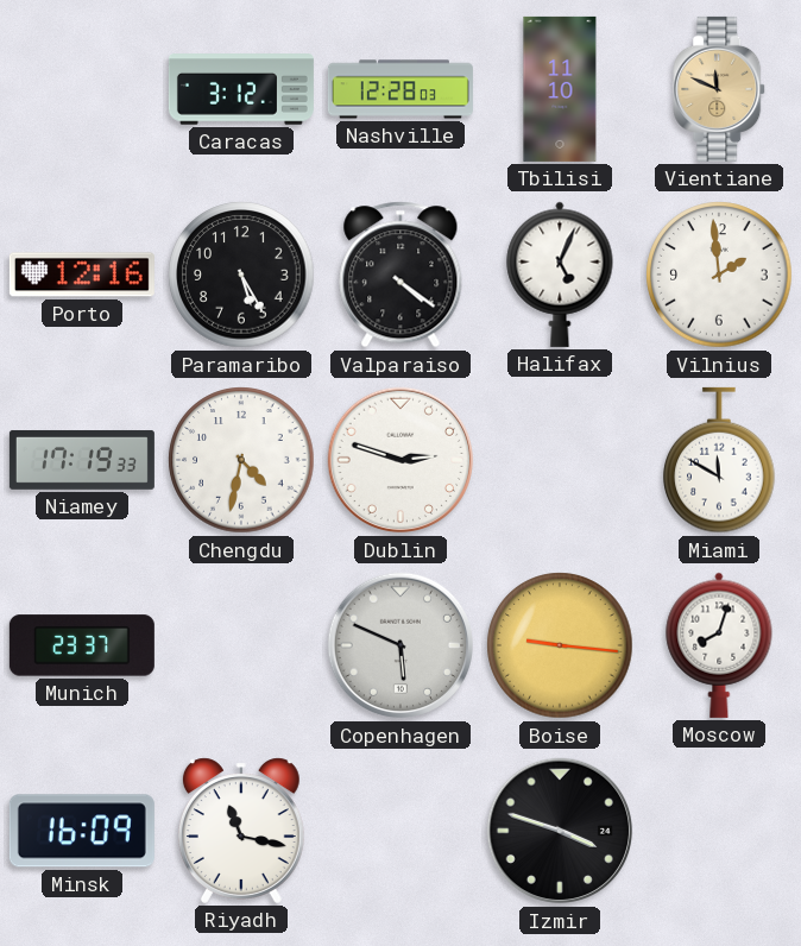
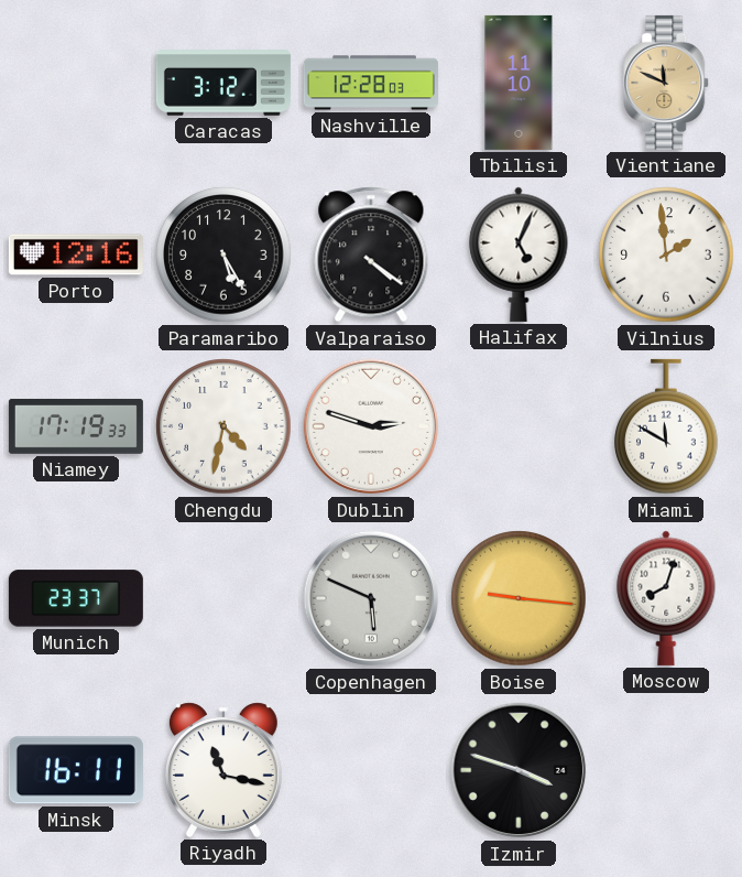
Minsk: 16:09 -> 16:11 (76, 770)
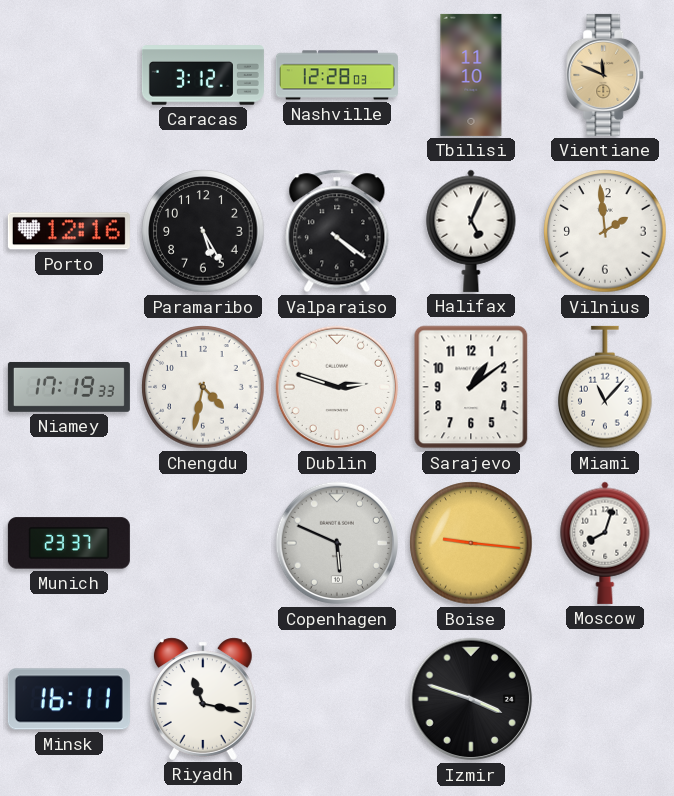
Sarajevo: none -> 1:09 (471, 387)
Miami: 11:50 -> 11:07 (605, 387)
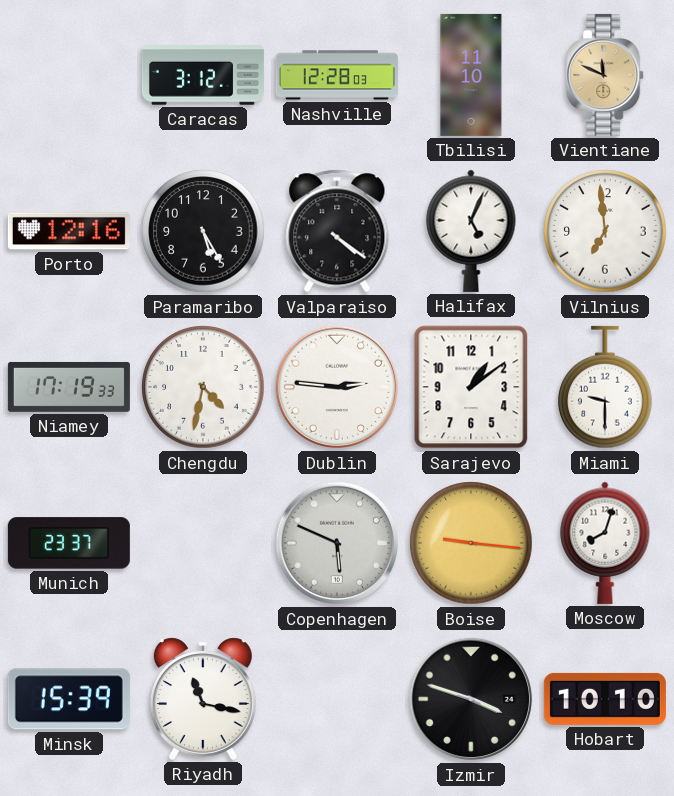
Vilnius: 1:59 -> 6:59 (605, 231)
Dublin: 2:48 -> 2:46 (337, 387)
Miami: 11:07 -> 9:30 (605, 387)
Minsk: 16:11 -> 15:39 (69, 699)
Hobart: none -> 10:10 (605, 699)
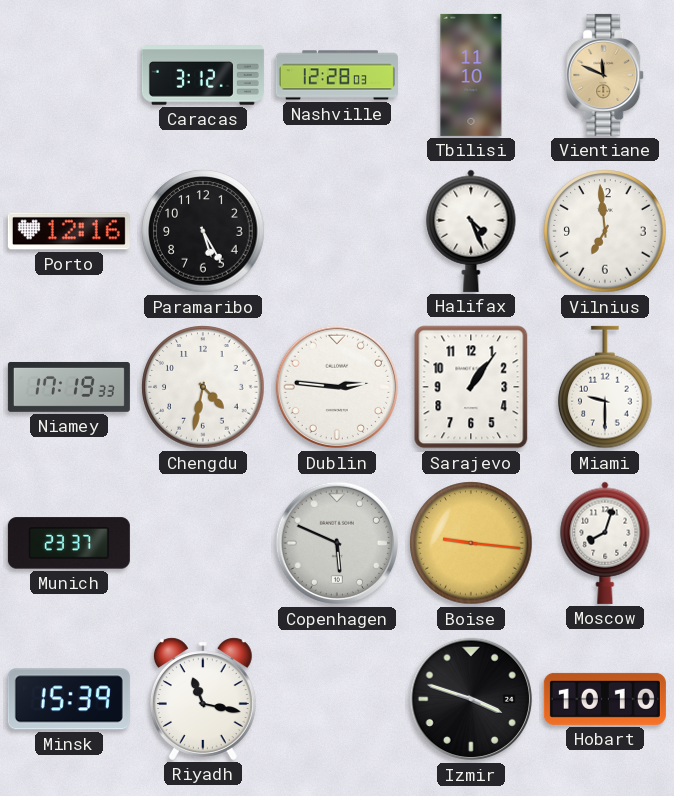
Valparaiso: 4:21 -> none (337, 231)
Halifax: 5:04 -> 4:26 (471, 231)
Sarajevo: 1:09 -> 1:06 (471, 387)
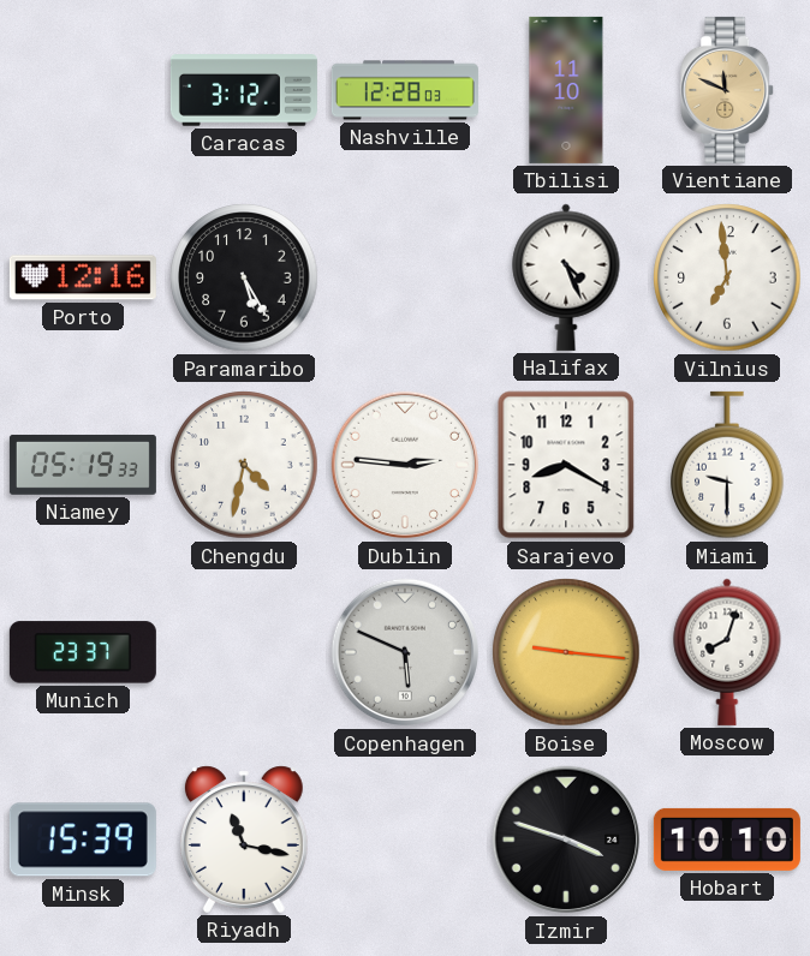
Niamey: 17:19 -> 05:19 (83, 465)
Sarajevo: 1:06 -> 8:20 (566, 465)
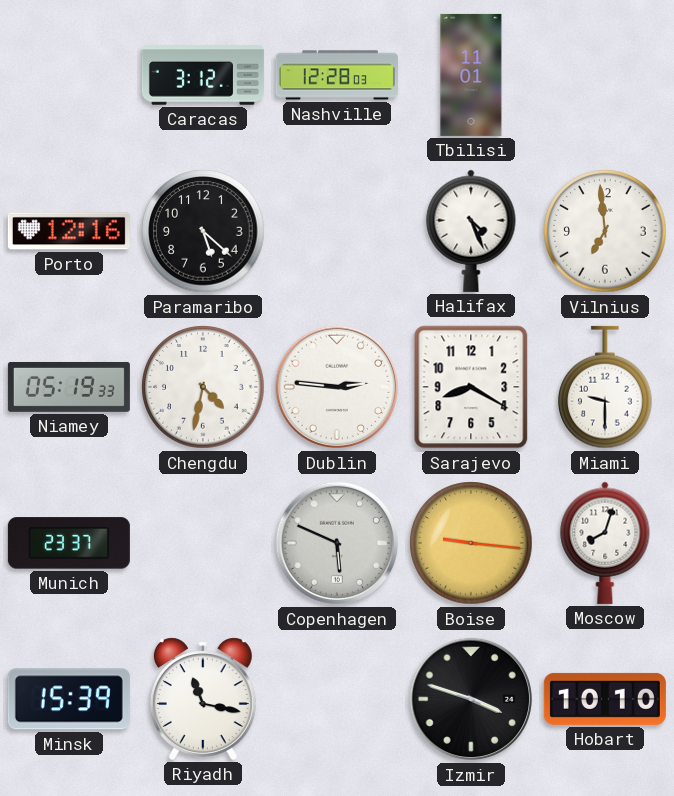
Tbilisi: 11:10 -> 11:01 (471, 75)
Vientiane: 11:49 -> none (728, 90)
Paramaribo: 5:25 -> 5:22 (203, 231)
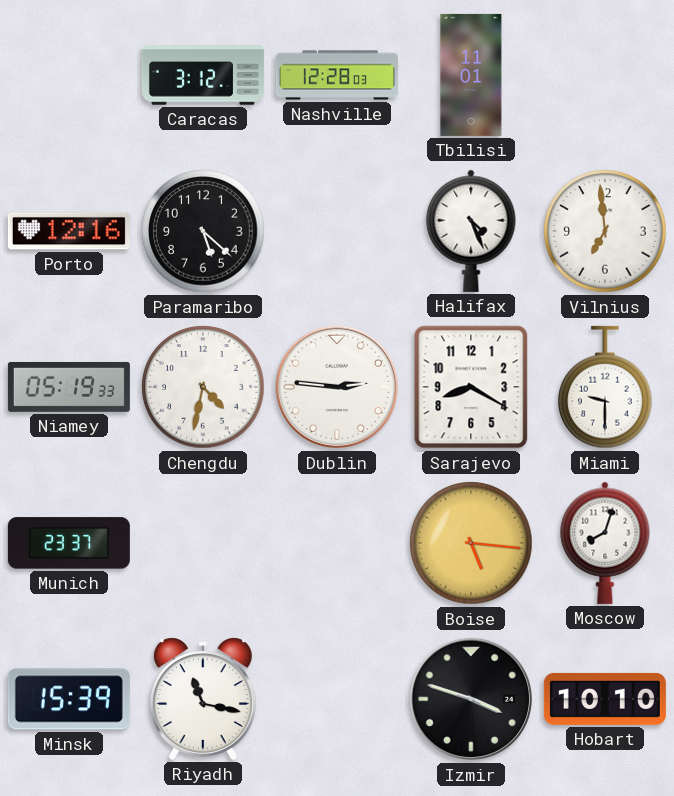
Copenhagen: 5:49 -> none (337, 543)
Boise: 9:16 -> 5:16 (471, 543)
